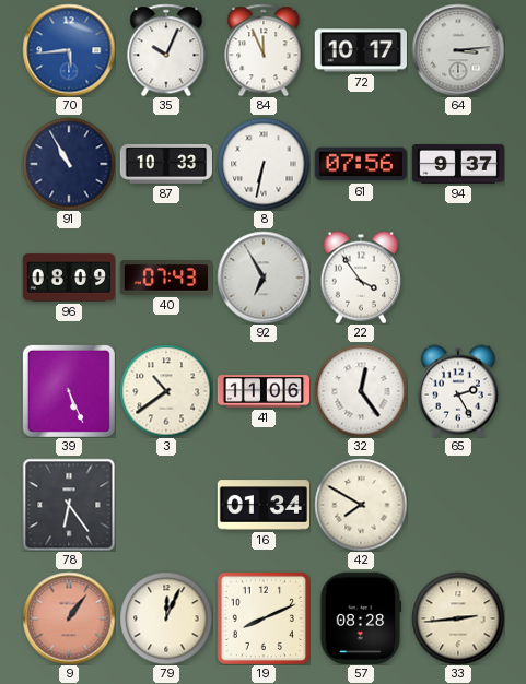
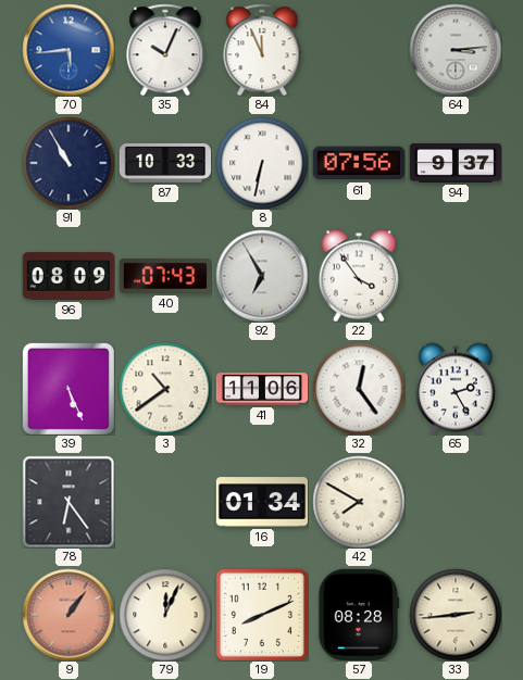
72: 10:17 -> none (360, 50)
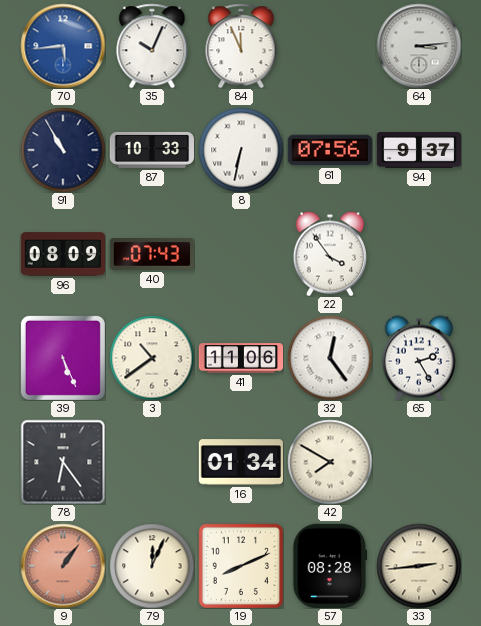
92: 6:55 -> none (262, 276)
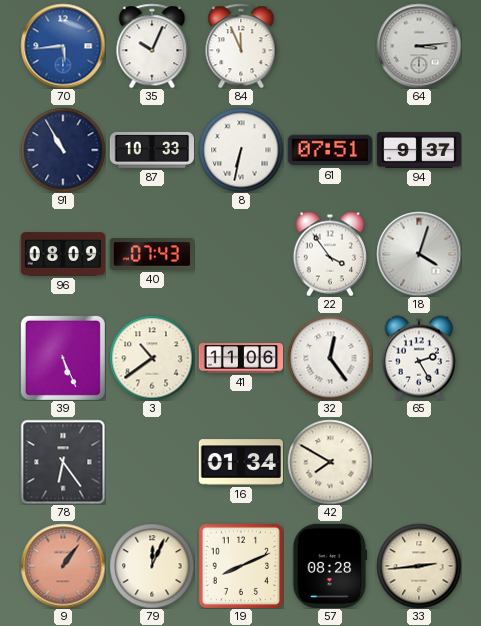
61: 07:56 -> 07:51 (329, 150)
18: none -> 4:03 (419, 254)
